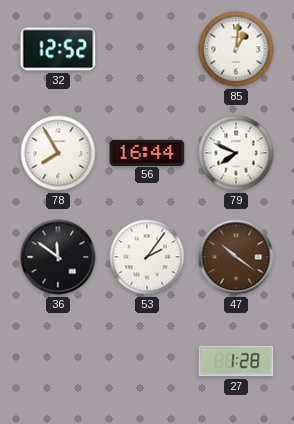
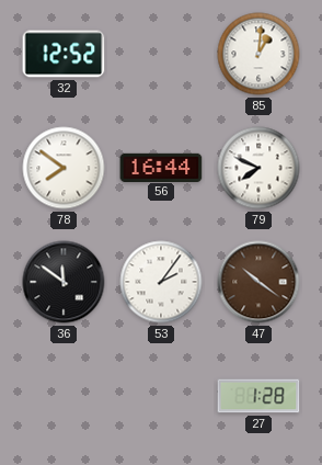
78: 7:55 -> 7:51 (64, 168)
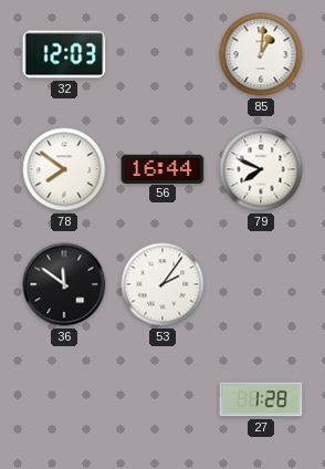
32: 12:52 -> 12:03 (64, 54)
47: 10:21 -> none (258, 282)
